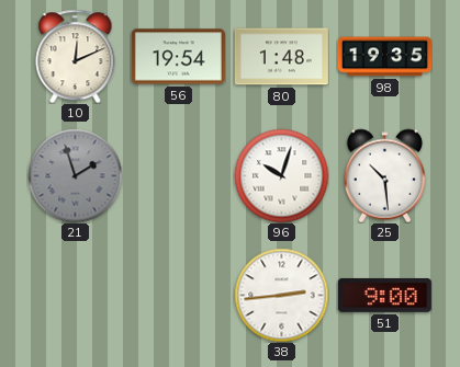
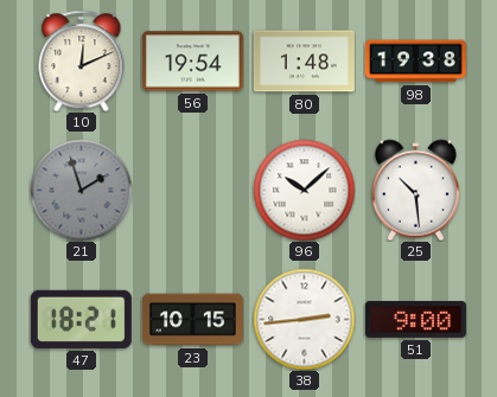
98: 19:35 -> 19:38 (415, 62)
96: 10:03 -> 10:08 (304, 190)
47: none -> 18:21 (81, 319)
23: none -> 10:15 (192, 320)
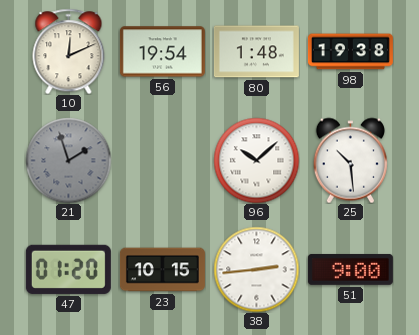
47: 18:21 -> 01:20 (68, 269)
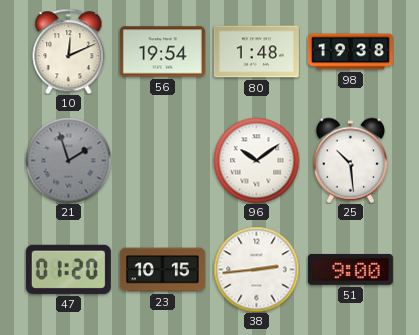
96: 10:08 -> 10:09 (256, 160)
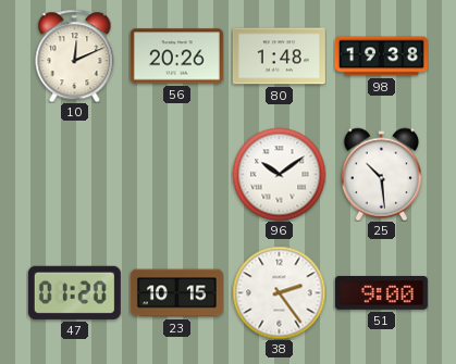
56: 19:54 -> 20:26 (176, 57)
21: 1:57 -> none (68, 160)
38: 2:44 -> 2:24 (279, 292)
